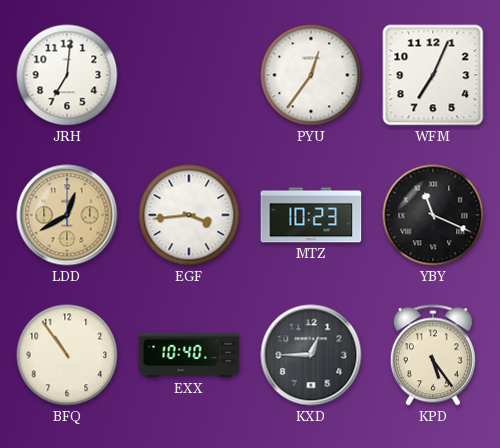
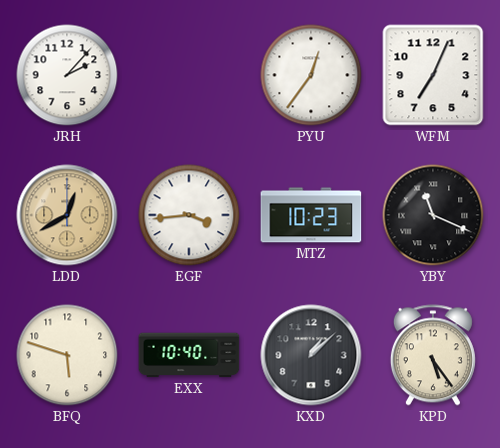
JRH: 7:01 -> 2:07 (67, 75)
BFQ: 10:54 -> 5:48 (67, 355)
KXD: 12:45 -> 1:08 (311, 355)
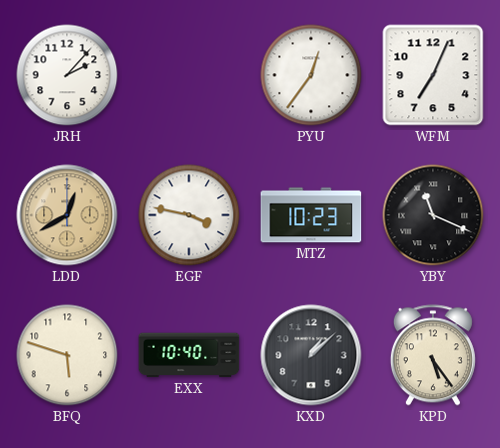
EGF: 3:44 -> 3:47 (189, 215)
